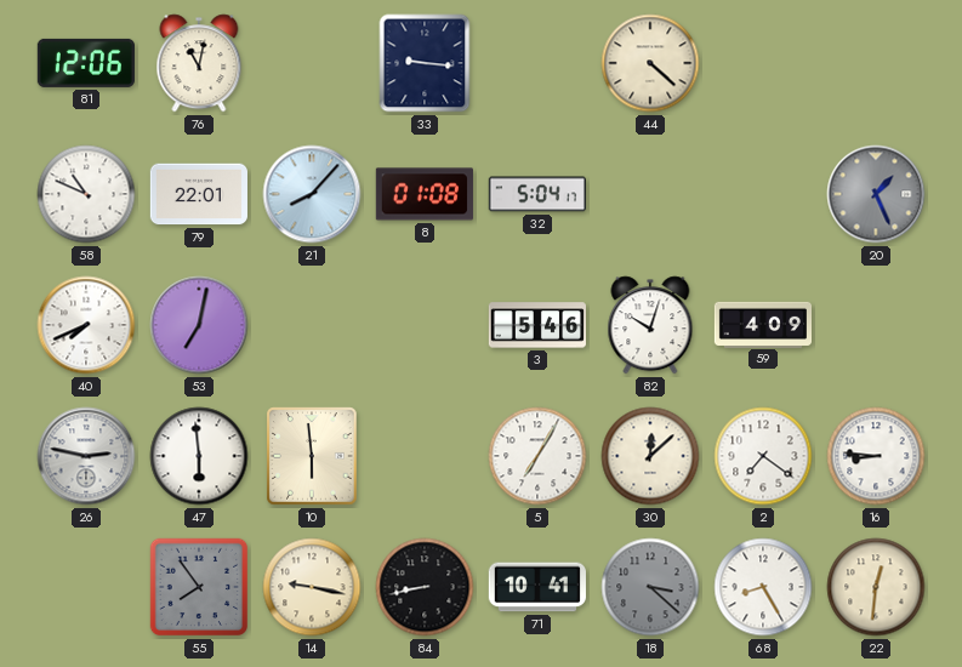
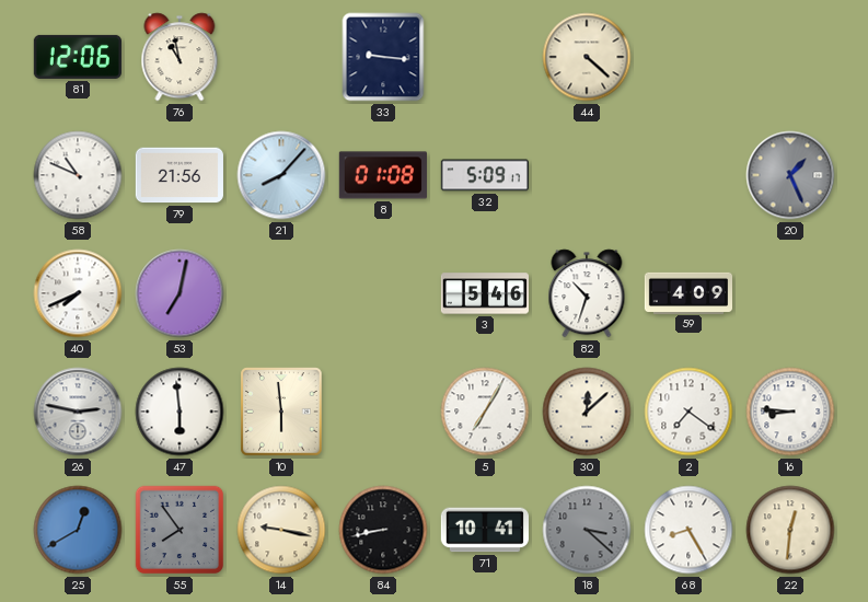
76: 11:02 -> 10:58 (180, 57)
79: 22:01 -> 21:56 (180, 175)
32: 5:04 -> 5:09 (485, 175)
82: 10:03 -> 10:33 (587, 293)
25: none -> 12:40 (78, 530)
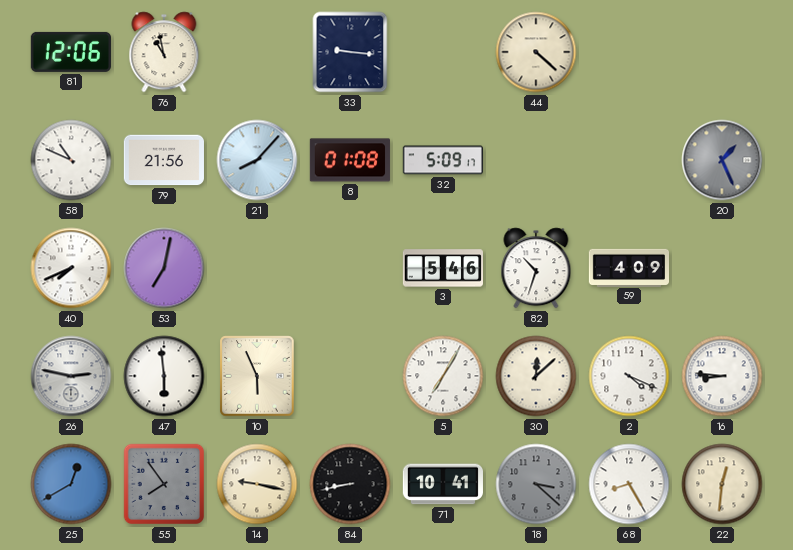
10: 5:59 -> 5:56 (257, 376)
2: 7:21 -> 4:19 (629, 376)
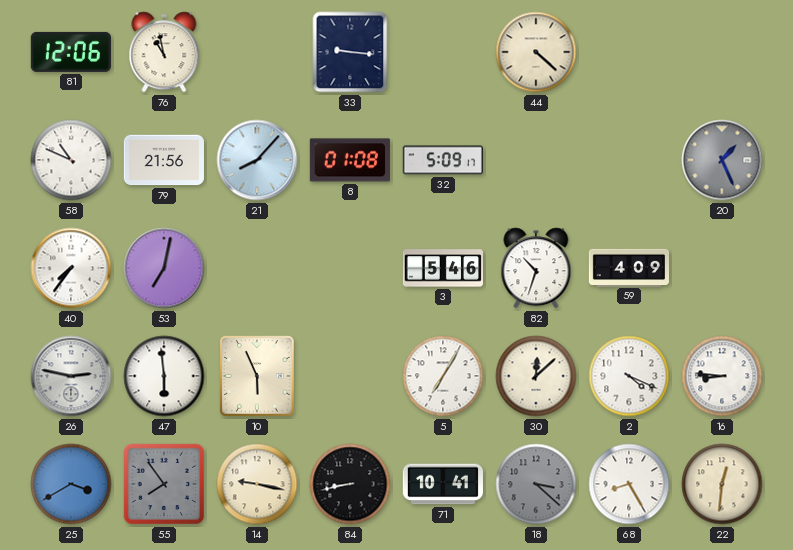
40: 7:41 -> 7:36 (71, 268)
25: 12:40 -> 3:40 (71, 484)
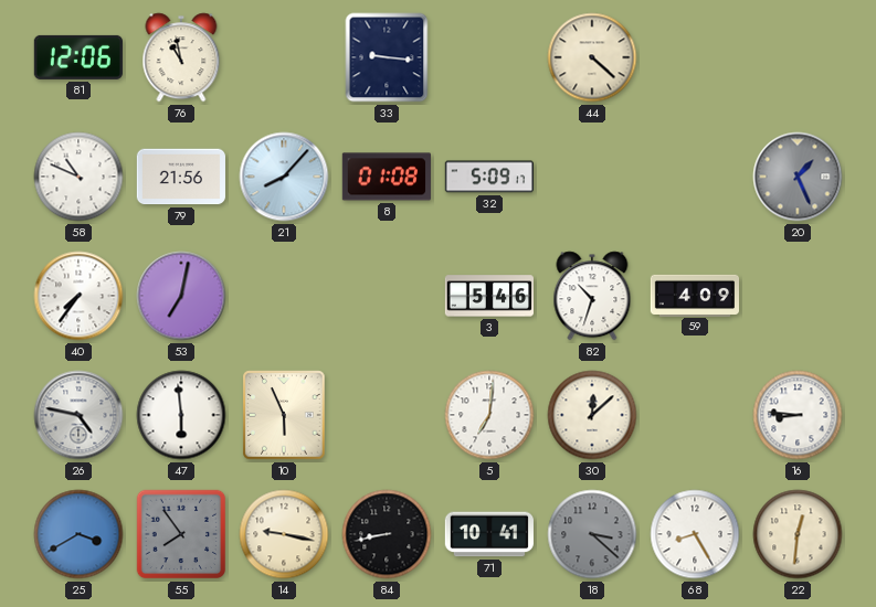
26: 2:47 -> 4:47 (78, 415)
5: 7:05 -> 7:01 (489, 415)
2: 4:19 -> none (629, 376)
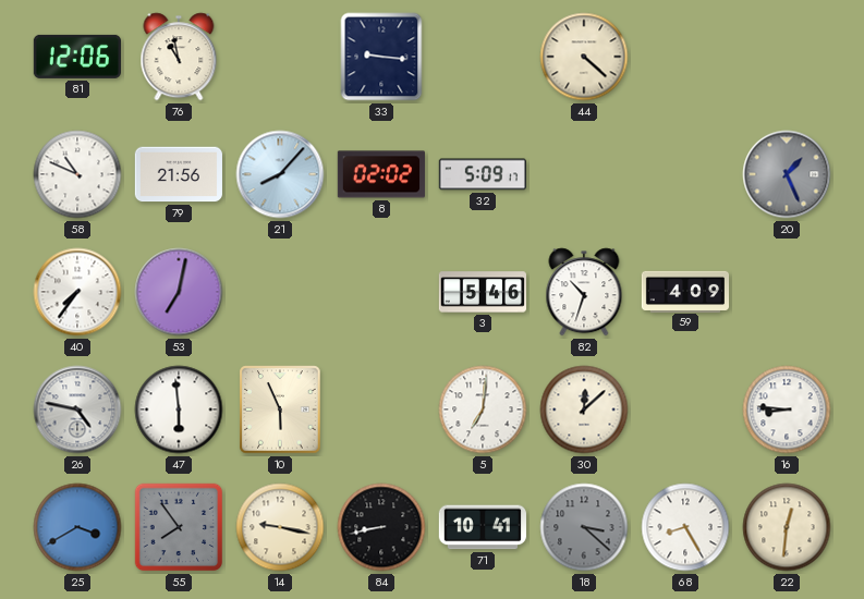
8: 01:08 -> 02:02 (381, 174)
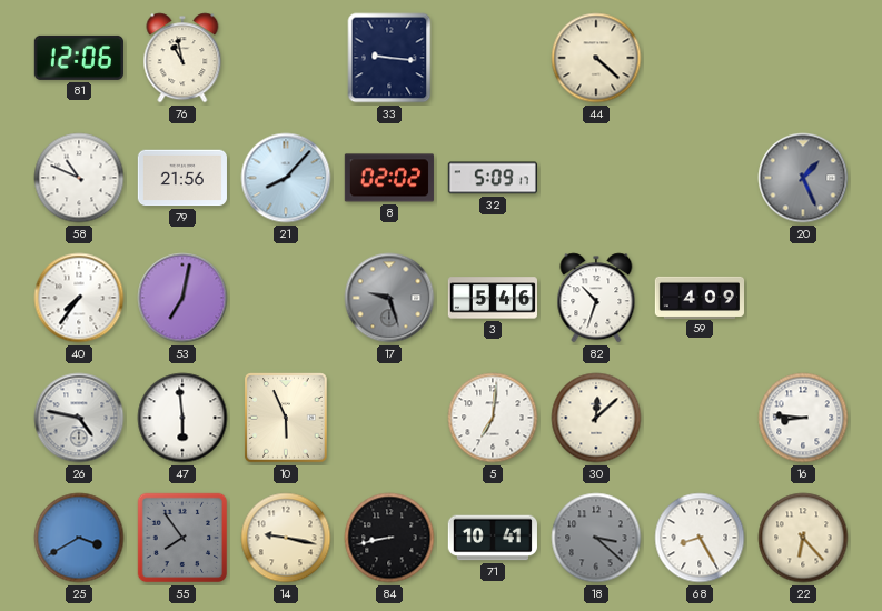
17: none -> 9:27 (389, 298)
22: 12:31 -> 6:23 (803, 538)
